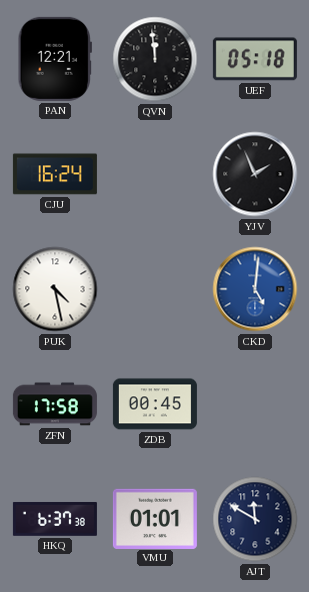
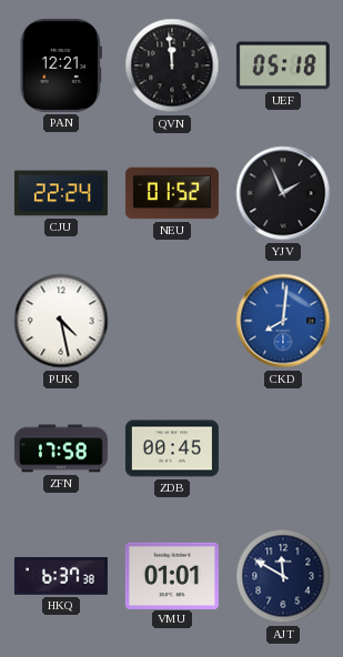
CJU: 16:24 -> 22:24 (61, 193)
NEU: none -> 01:52 (172, 193)
CKD: 5:01 -> 8:01 (283, 321)
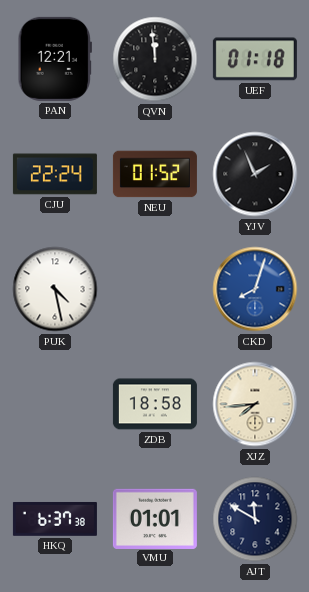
UEF: 05:18 -> 01:18 (255, 59)
CKD: 8:01 -> 8:03 (255, 289)
ZFN: 17:58 -> none (61, 448)
ZDB: 00:45 -> 18:58 (155, 404)
XJZ: none -> 7:44 (255, 404)
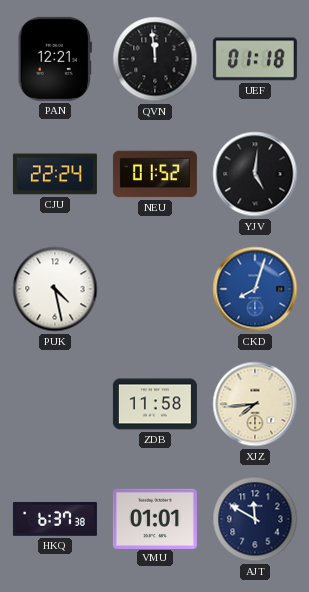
YJV: 1:56 -> 5:01 (255, 174)
ZDB: 18:58 -> 11:58 (155, 404)
